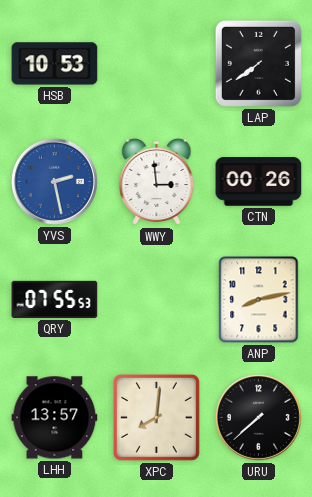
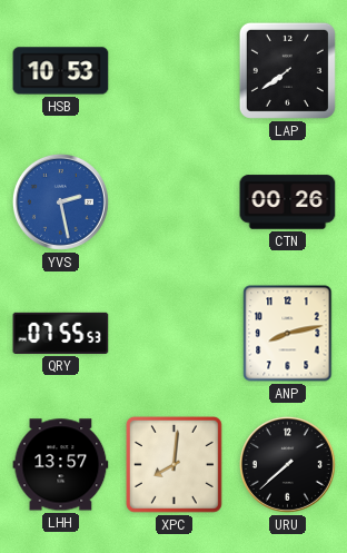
WWY: 2:59 -> none (157, 182)
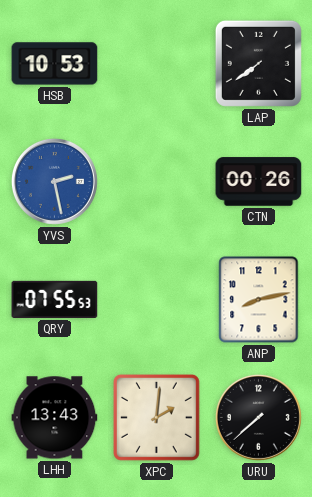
LHH: 13:57 -> 13:43 (55, 418)
XPC: 8:01 -> 2:01 (156, 417)
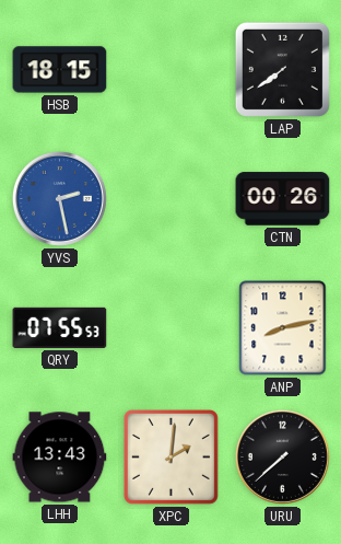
HSB: 10:53 -> 18:15 (60, 70)
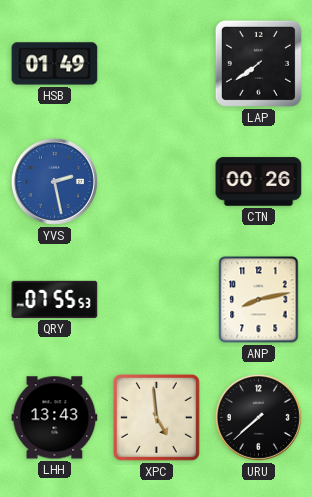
HSB: 18:15 -> 01:49 (55, 64)
XPC: 2:01 -> 4:59 (156, 417)
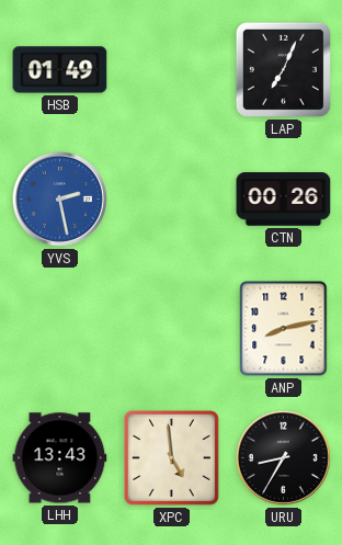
LAP: 7:39 -> 7:04 (283, 69)
QRY: 07:55 -> none (55, 299)
URU: 7:38 -> 8:35 (283, 457)
